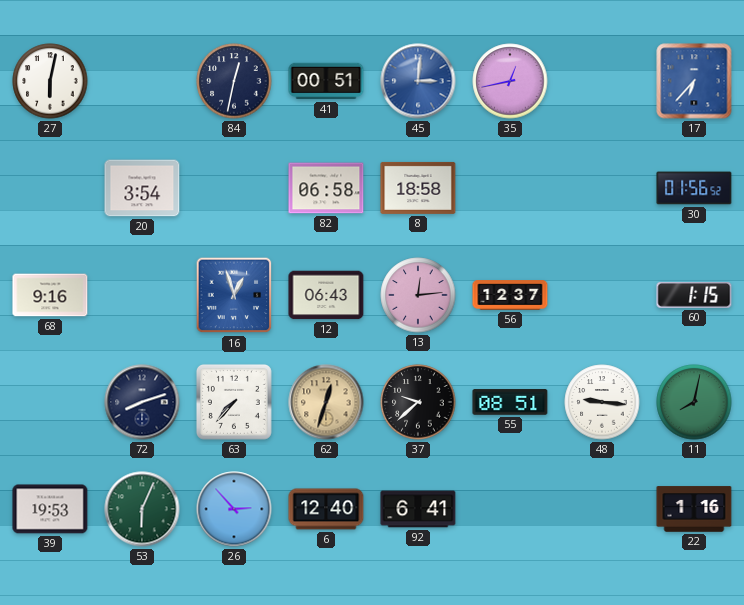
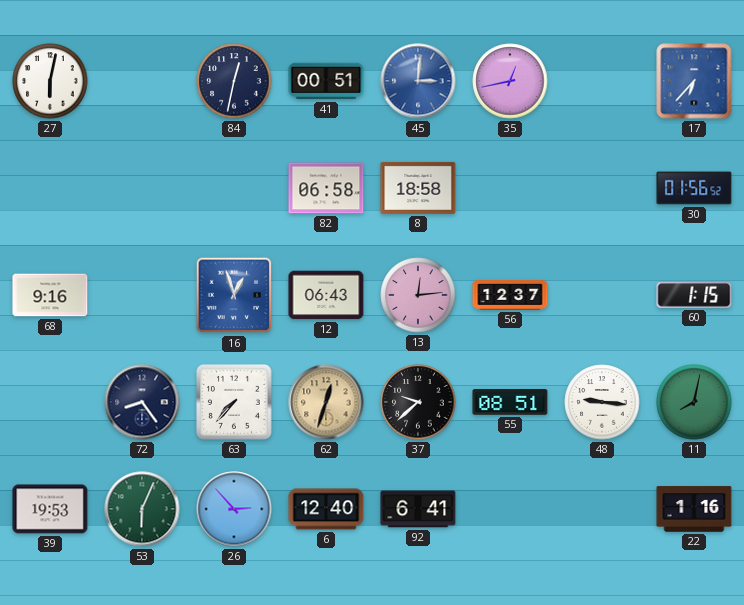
20: 3:54 -> none (142, 188)
72: 8:12 -> 8:24 (142, 402)
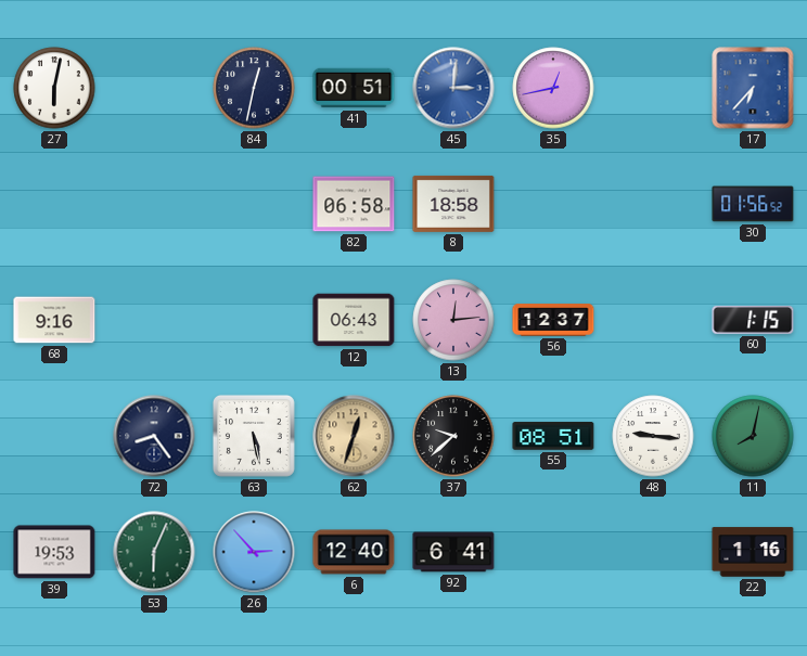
16: 12:57 -> none (234, 295)
63: 7:37 -> 5:28 (254, 436)
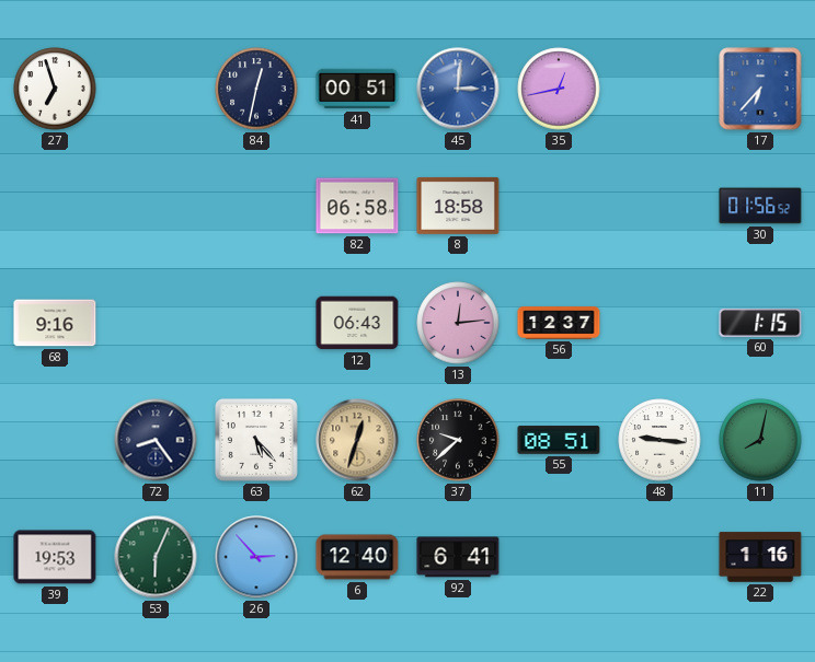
27: 6:02 -> 6:57 (55, 89)
63: 5:28 -> 5:23 (256, 440)
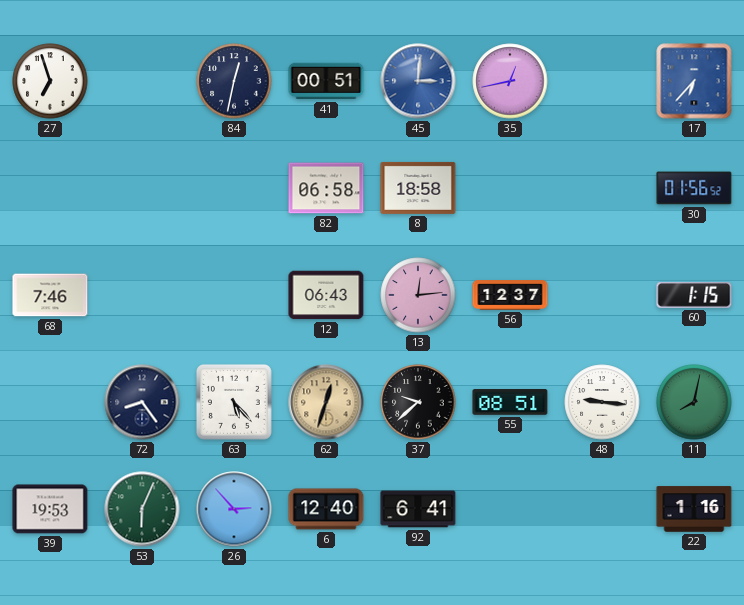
68: 9:16 -> 7:46 (50, 295)
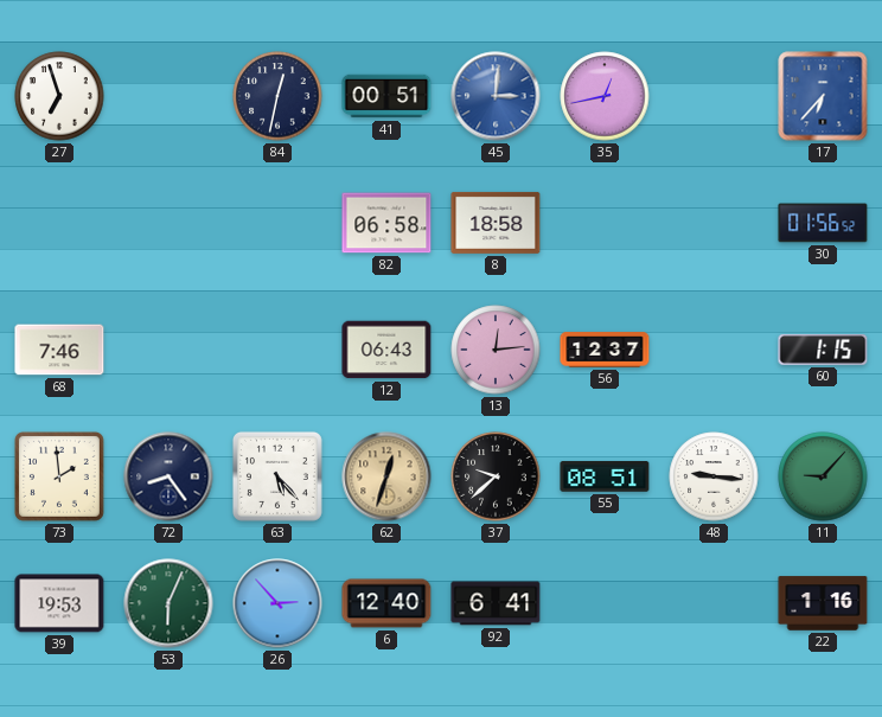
73: none -> 1:59 (59, 476)
11: 8:02 -> 9:07 (823, 476)
